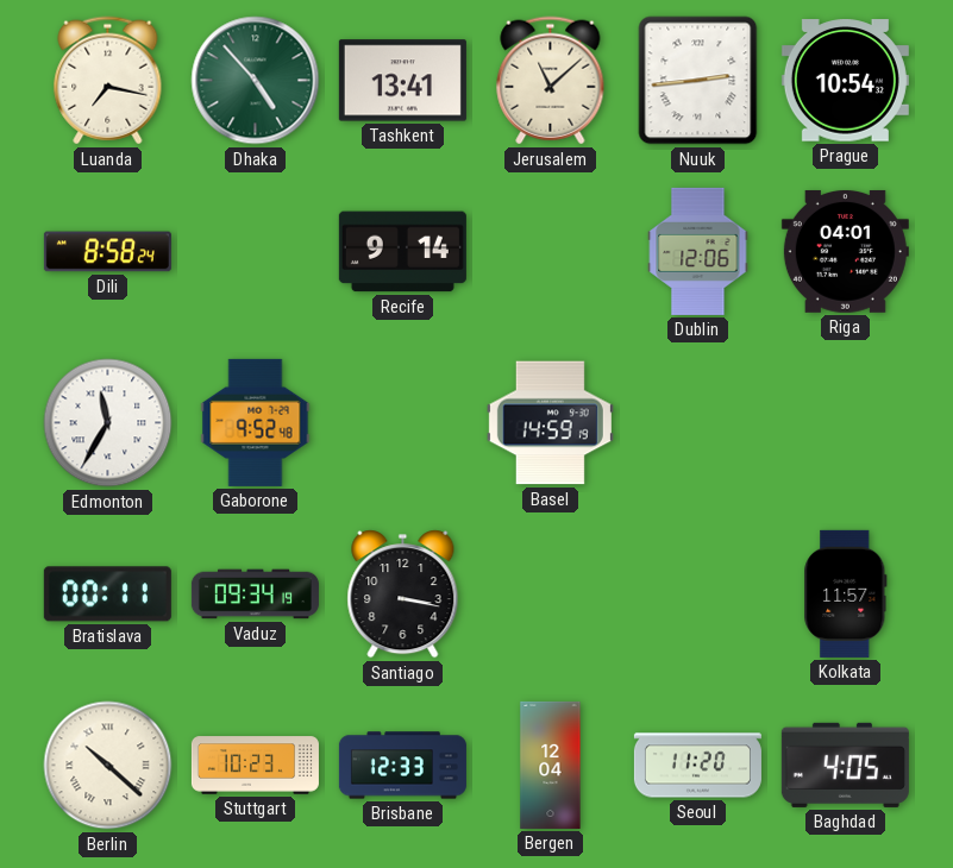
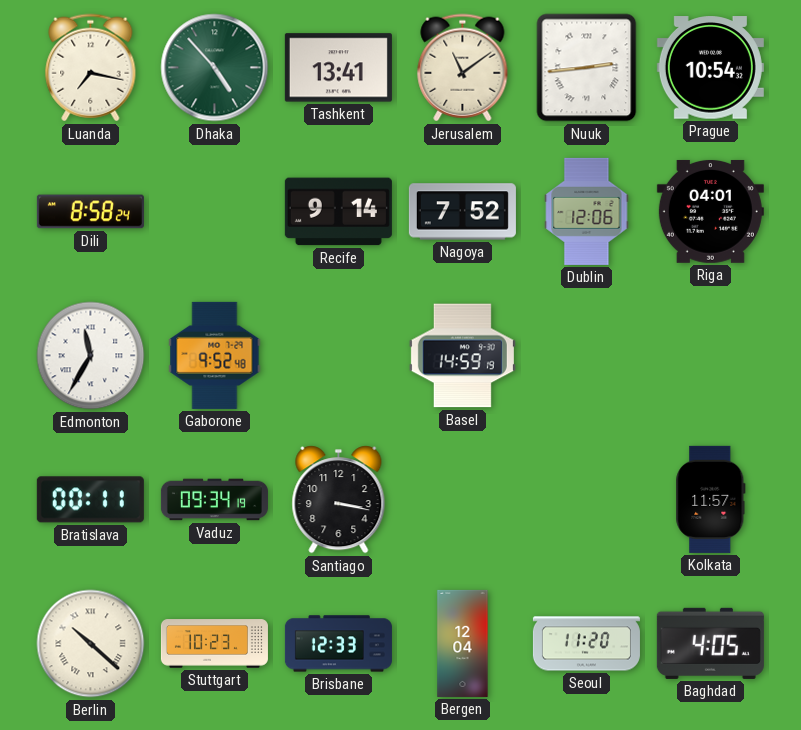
Jerusalem: 11:08 -> 11:09 (463, 68)
Nagoya: none -> 7:52 (462, 212)
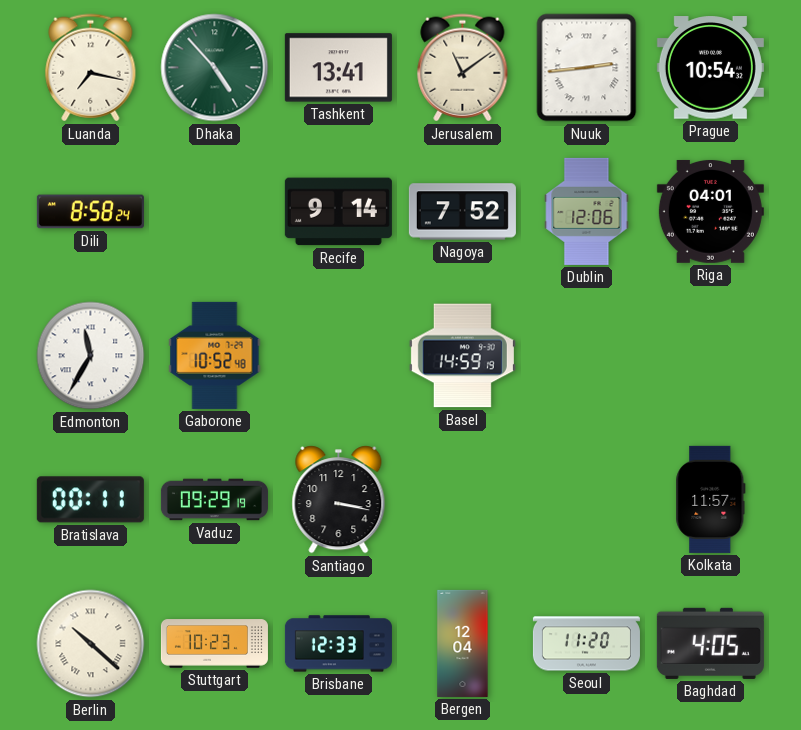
Gaborone: 9:52 -> 10:52 (215, 355)
Vaduz: 09:34 -> 09:29 (214, 500)
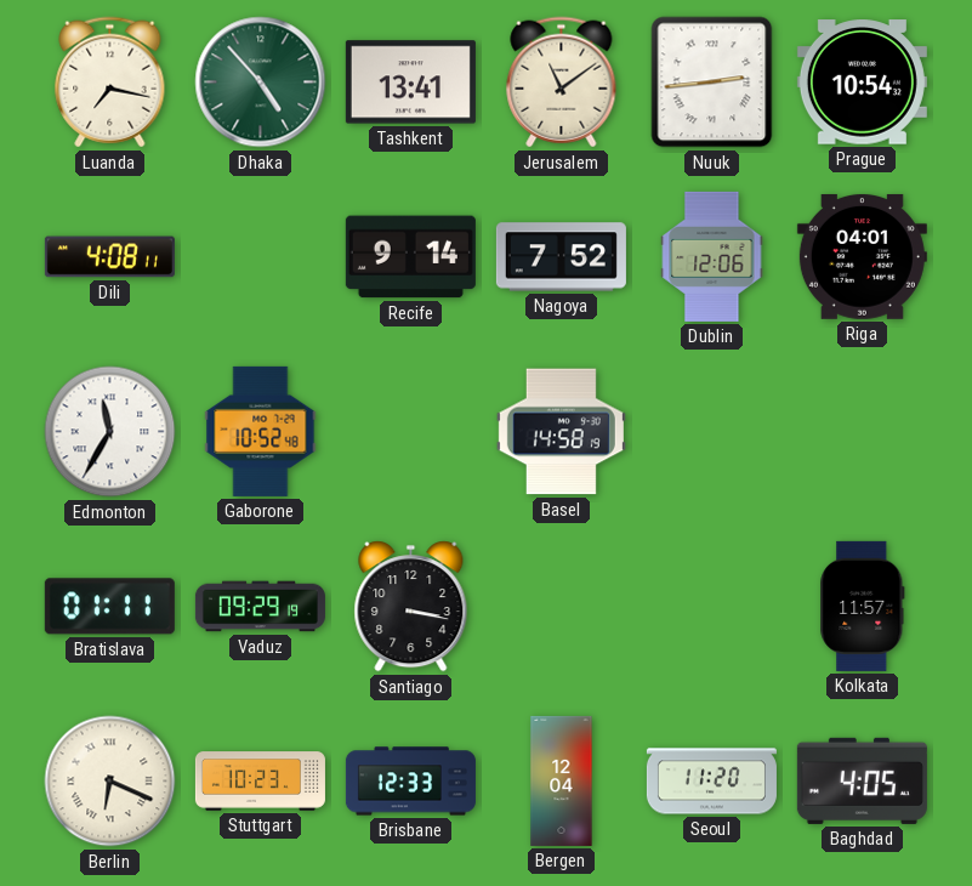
Dili: 8:58 -> 4:08 (109, 257)
Basel: 14:59 -> 14:58 (561, 432)
Bratislava: 00:11 -> 01:11 (109, 607)
Berlin: 10:22 -> 6:19 (110, 782)
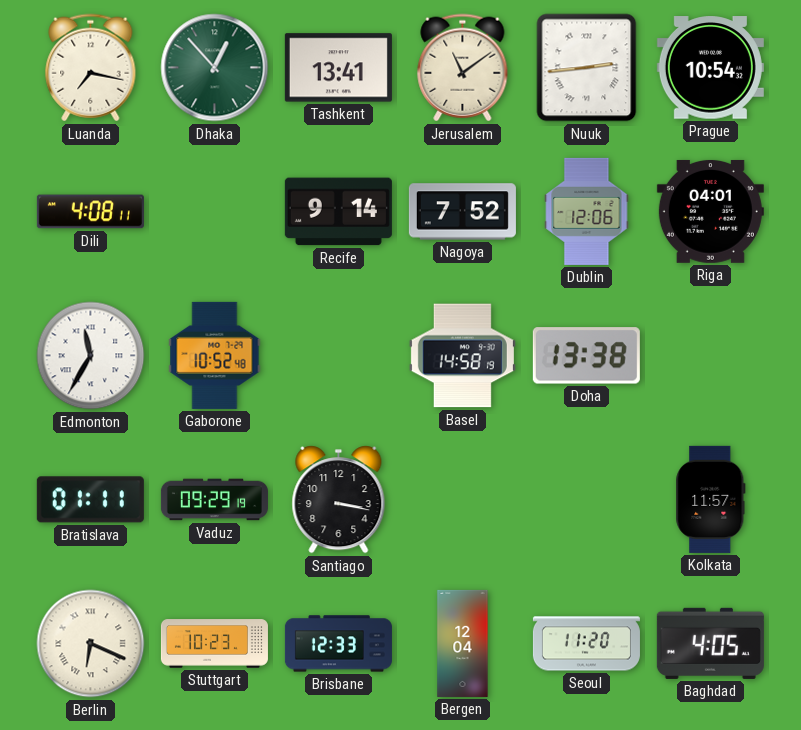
Dhaka: 4:53 -> 12:53 (215, 68)
Doha: none -> 13:38 (586, 356)
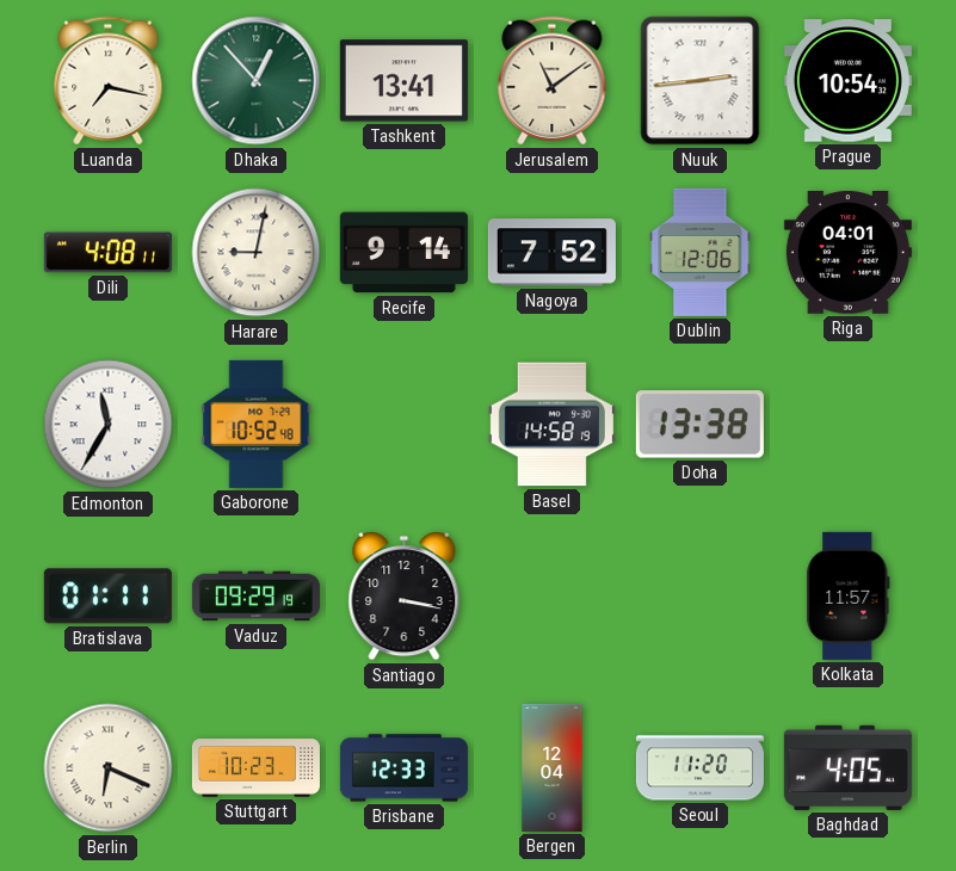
Harare: none -> 9:02 (257, 253)
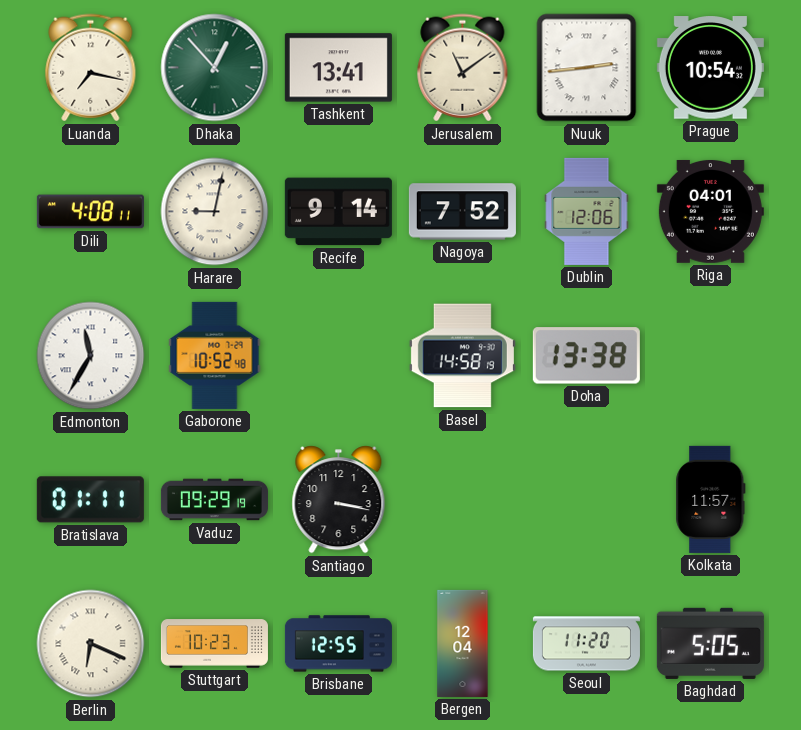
Brisbane: 12:33 -> 12:55 (338, 644)
Baghdad: 4:05 -> 5:05 (710, 643)
